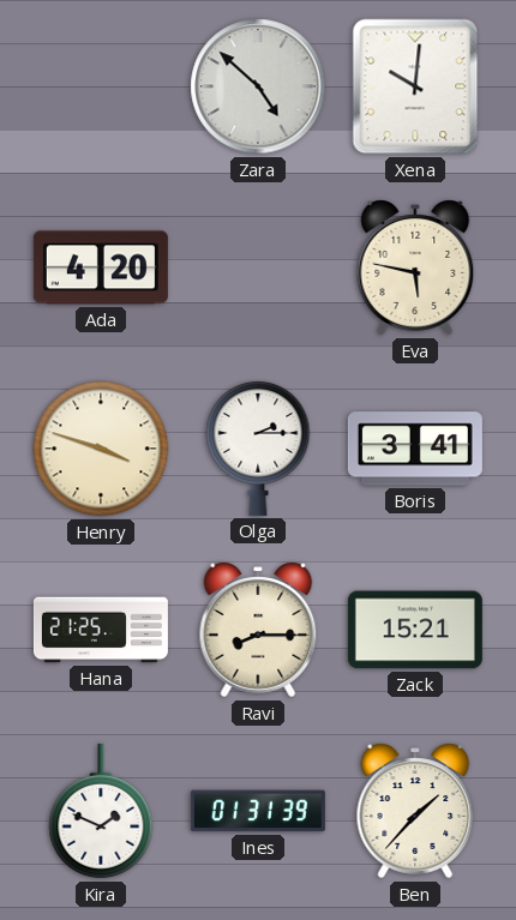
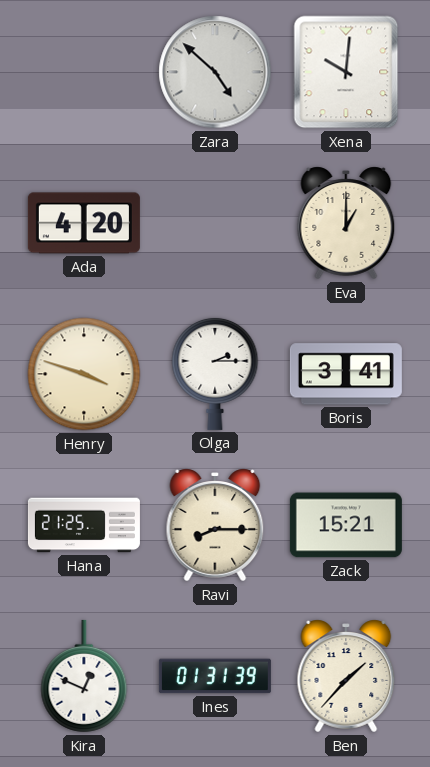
Eva: 5:47 -> 1:00 (346, 223)
Kira: 1:49 -> 12:49 (84, 676)
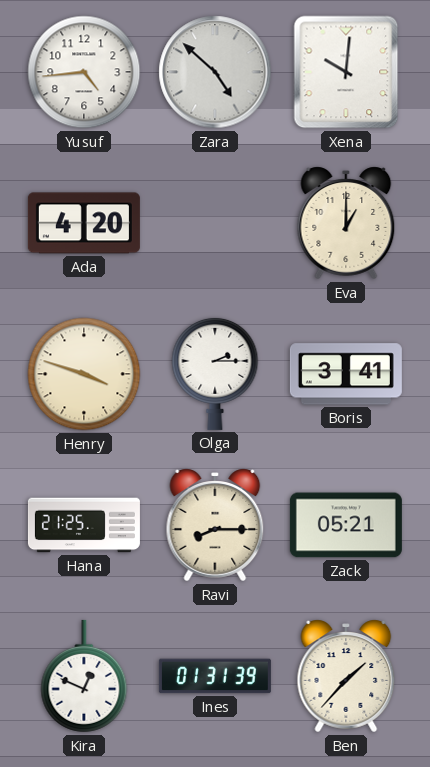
Yusuf: none -> 4:44 (84, 72)
Zack: 15:21 -> 05:21 (346, 525)
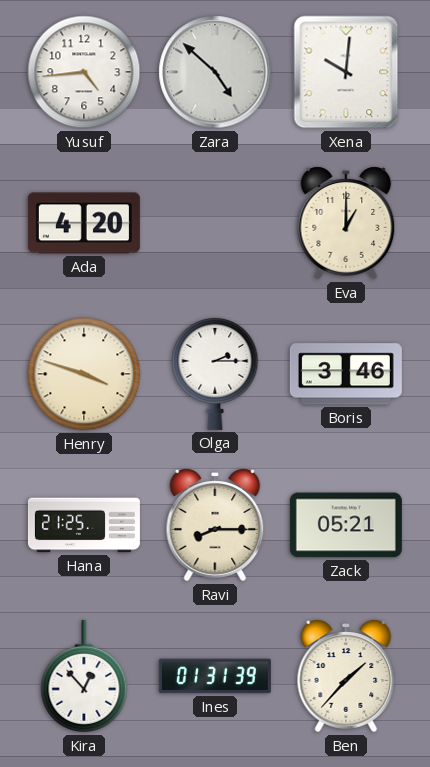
Boris: 3:41 -> 3:46 (346, 374)
Kira: 12:49 -> 12:53 (84, 676)
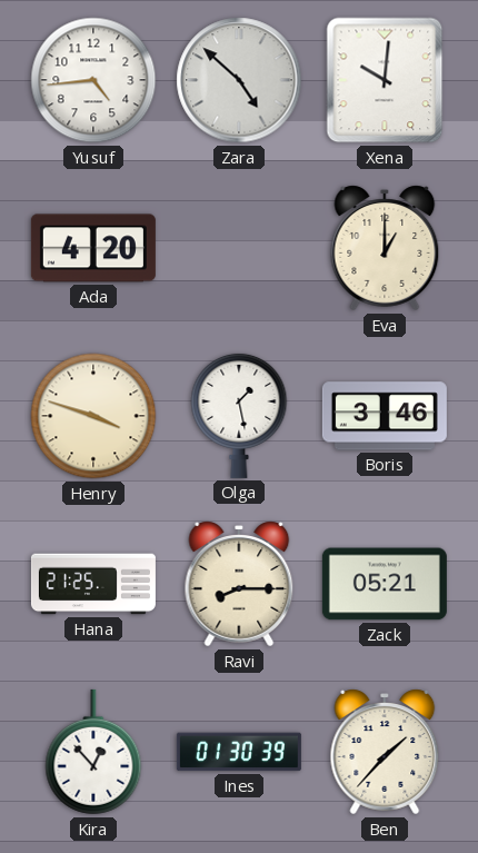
Olga: 2:15 -> 1:28 (239, 415)
Ines: 01:31 -> 01:30 (239, 752)
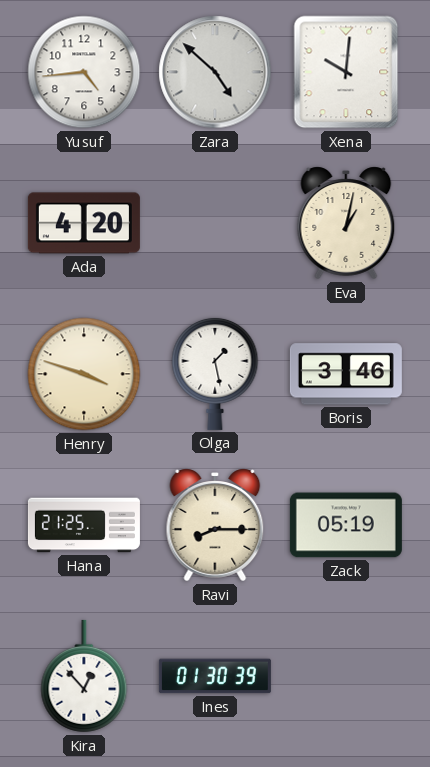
Eva: 1:00 -> 1:02 (346, 223)
Zack: 05:21 -> 05:19 (346, 525)
Ben: 1:37 -> none (385, 752)
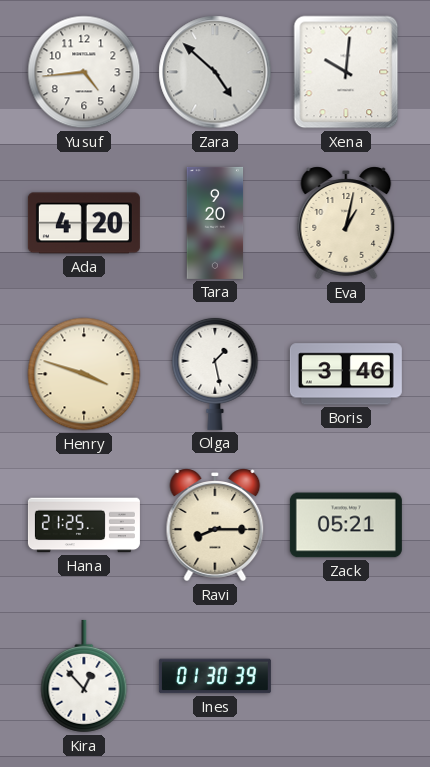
Tara: none -> 9:20 (215, 223)
Zack: 05:19 -> 05:21 (346, 525)
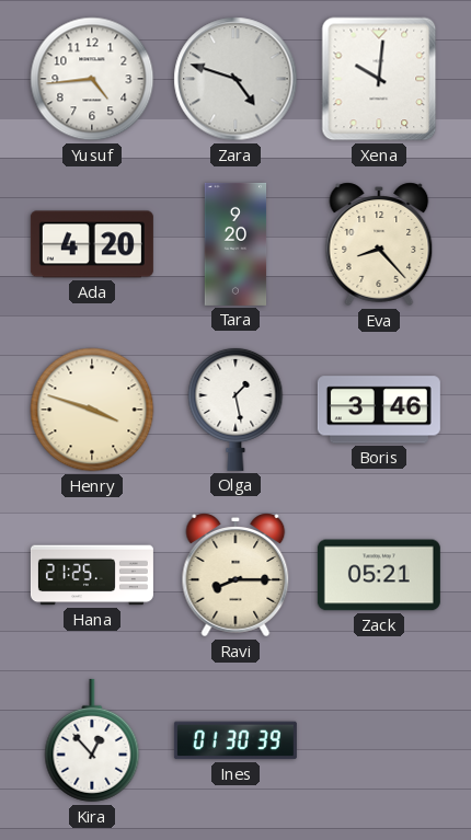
Zara: 4:52 -> 4:48 (235, 79)
Eva: 1:02 -> 8:23 (379, 244)
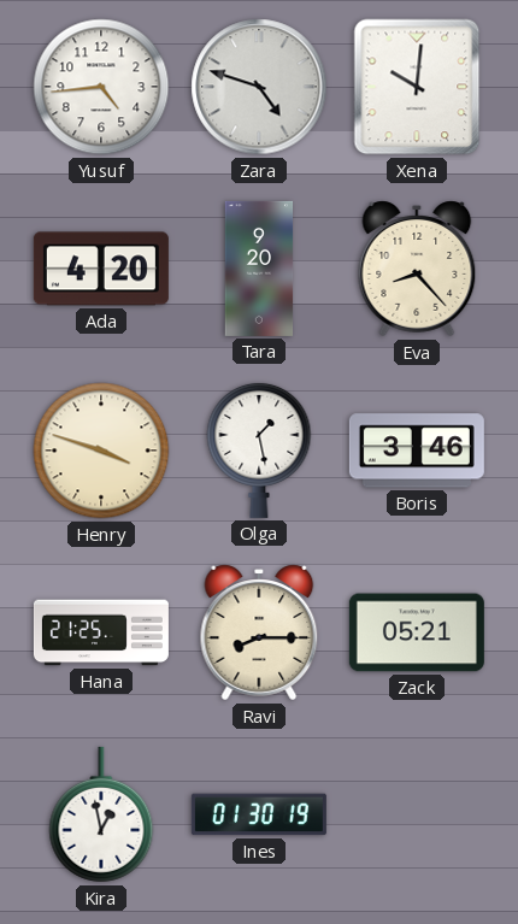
Kira: 12:53 -> 12:58 (101, 814)
Ines: 01:30:39 -> 01:30:19 (259, 814)
